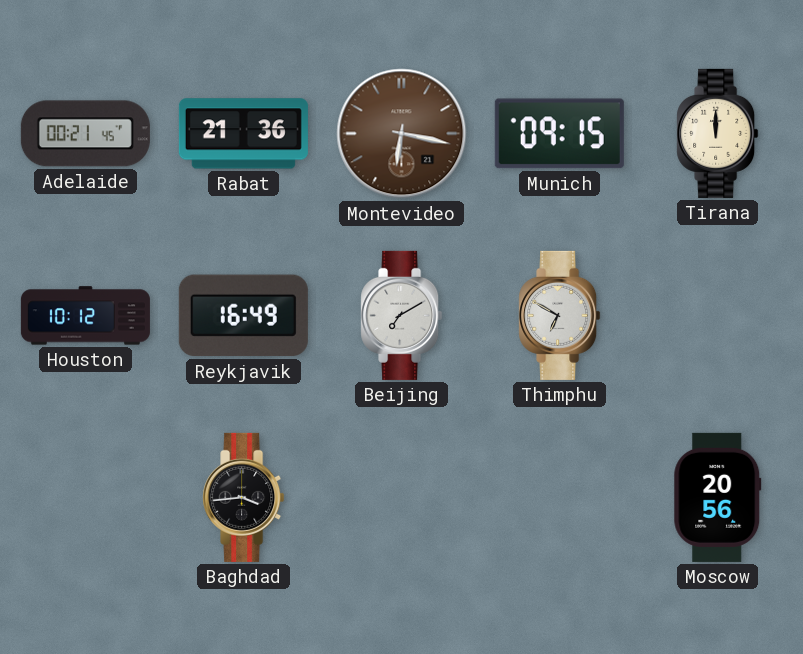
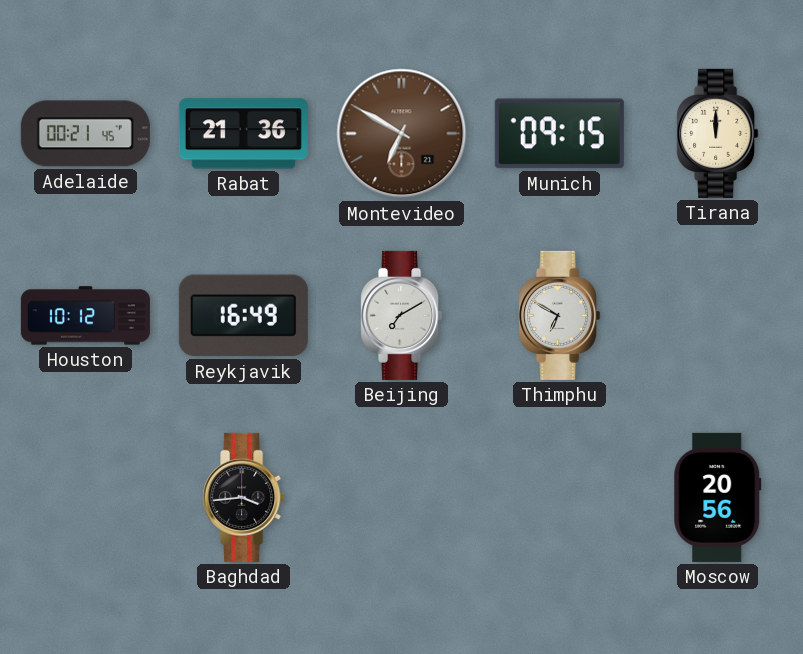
Montevideo: 6:17 -> 6:50 (402, 134)
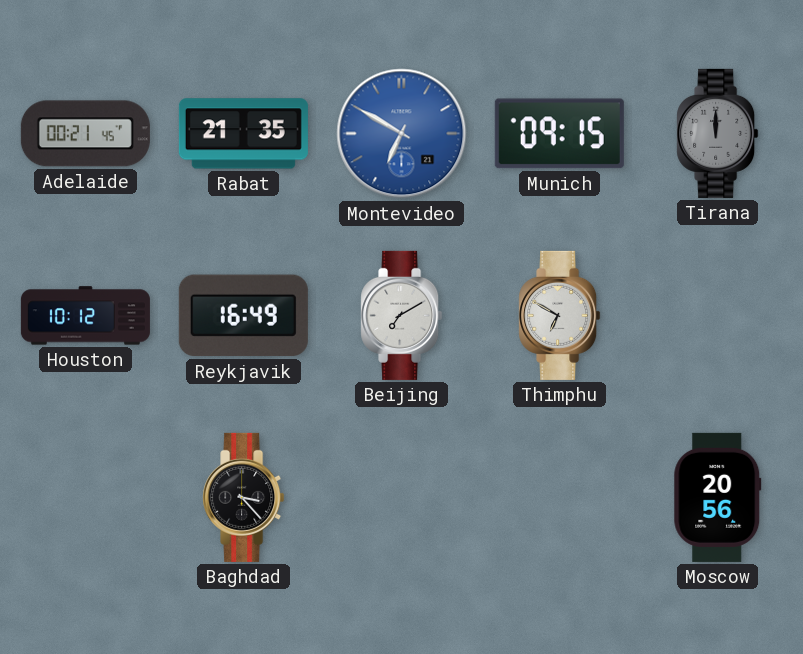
Rabat: 21:36 -> 21:35 (243, 134)
Montevideo dial: brown -> blue (402, 134)
Tirana dial: cream -> grey (718, 133)
Baghdad: 3:44 -> 3:23 (244, 497)
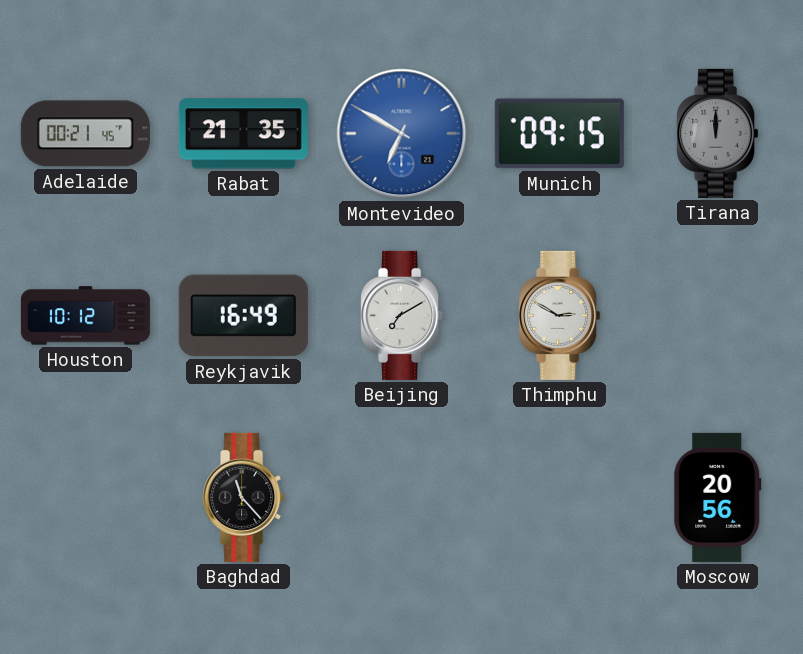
Thimphu: 6:50 -> 2:50 (560, 315)
Baghdad: 3:23 -> 11:23 (244, 497)
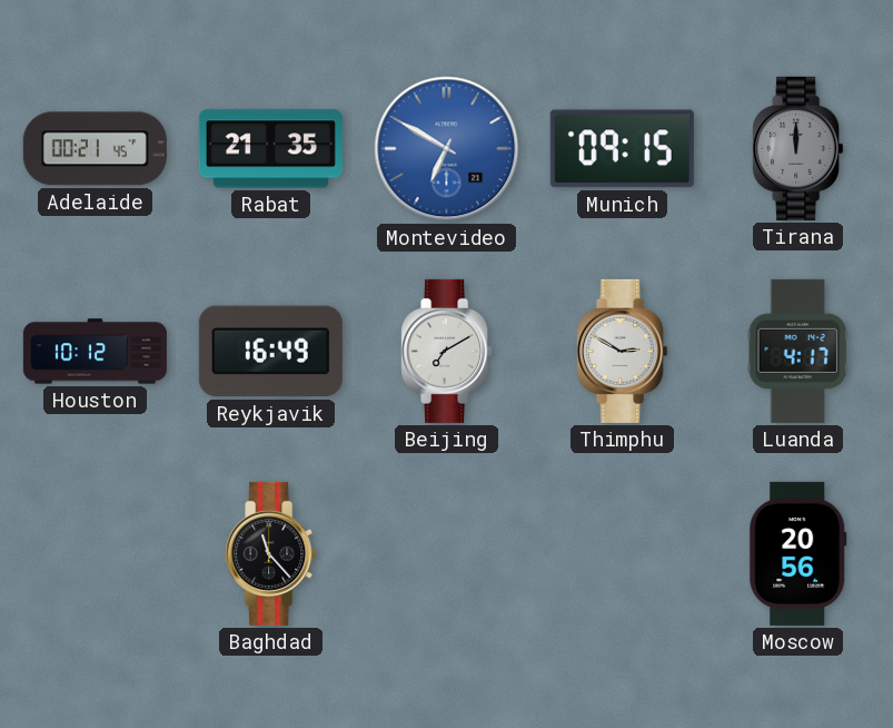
Luanda: none -> 4:17 (797, 351)
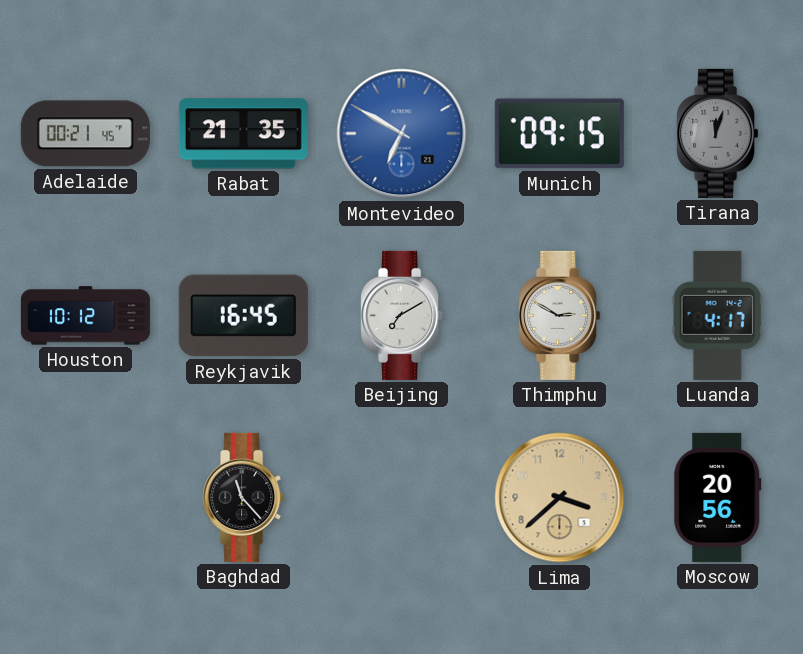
Tirana: 12:00 -> 12:03 (718, 133)
Reykjavik: 16:49 -> 16:45 (243, 316)
Lima: none -> 3:38 (560, 498)
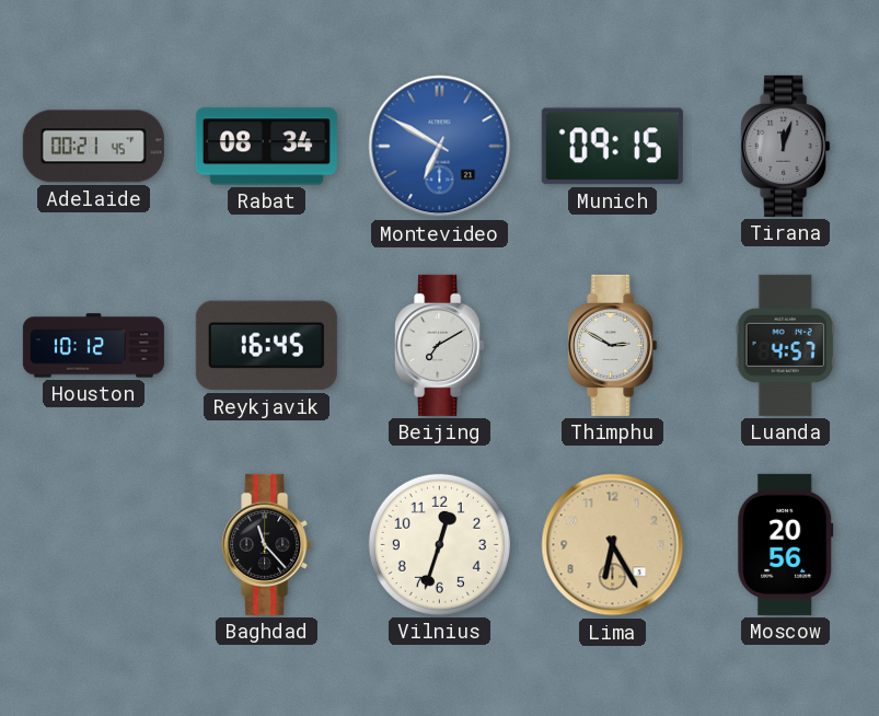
Rabat: 21:35 -> 08:34 (266, 147)
Luanda: 4:17 -> 4:57 (785, 345)
Vilnius: none -> 12:33 (439, 544)
Lima: 3:38 -> 6:25 (613, 545)
